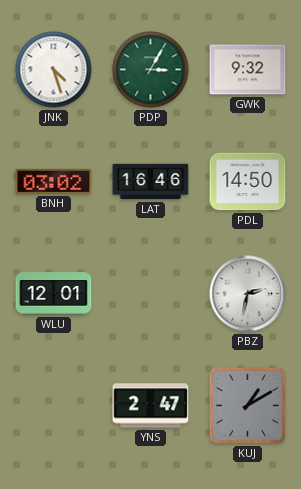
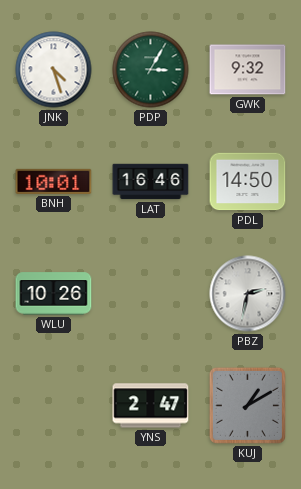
BNH: 03:02 -> 10:01 (54, 181)
WLU: 12:01 -> 10:26 (54, 294)
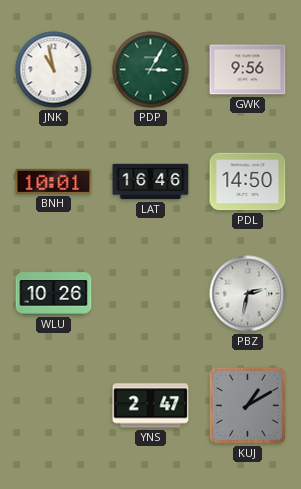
JNK: 4:27 -> 10:58 (54, 70)
GWK: 9:32 -> 9:56 (248, 70)
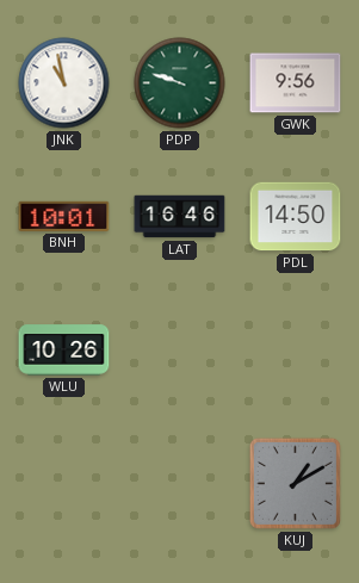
PDP: 3:05 -> 9:48 (180, 83)
PBZ: 2:32 -> none (248, 294)
YNS: 2:47 -> none (151, 406)
